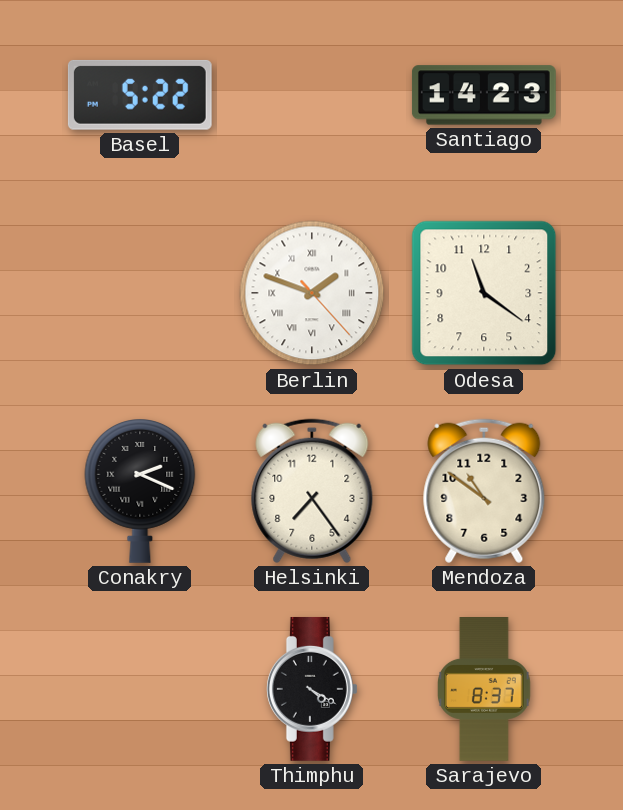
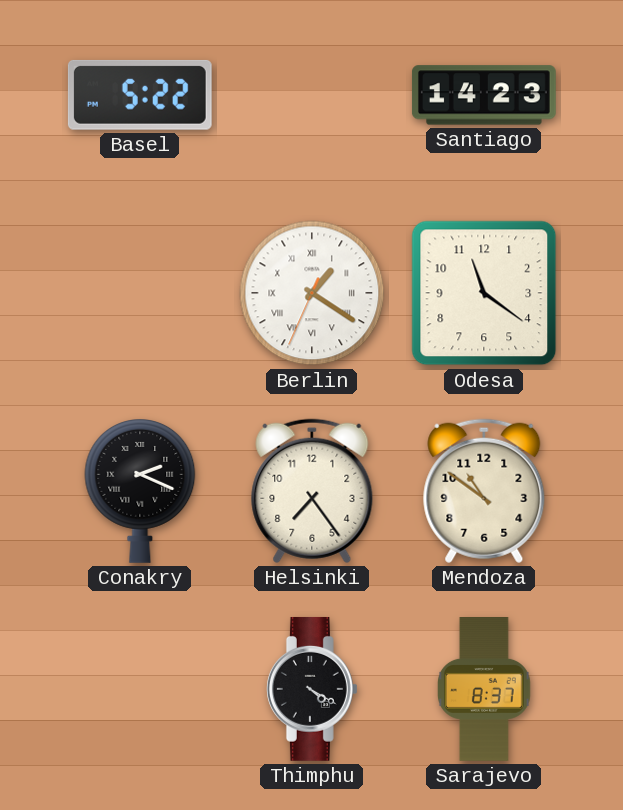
Berlin: 1:48 -> 1:20 (312, 293)
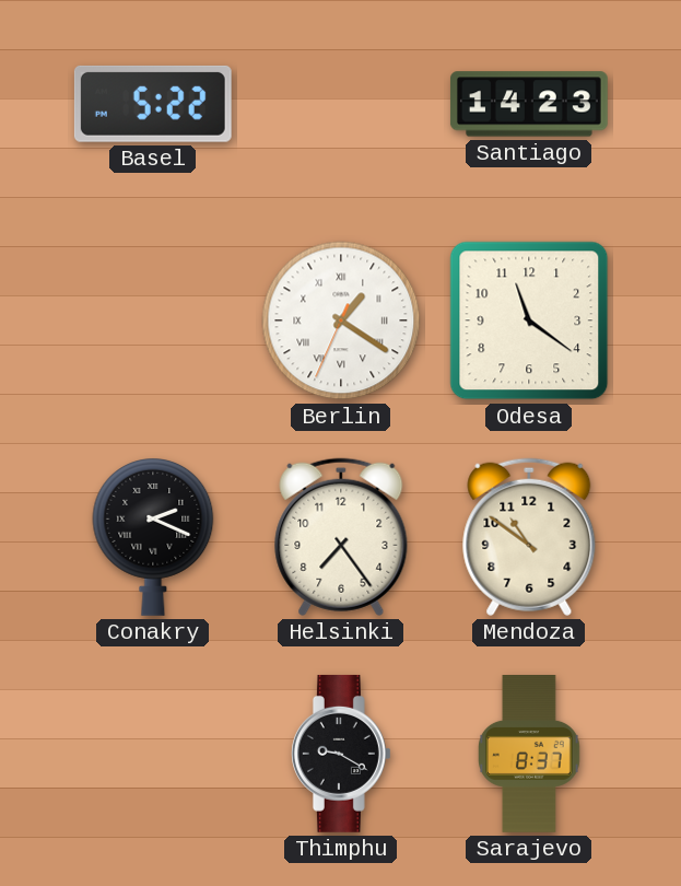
Thimphu: 4:20 -> 9:20 (341, 754)
